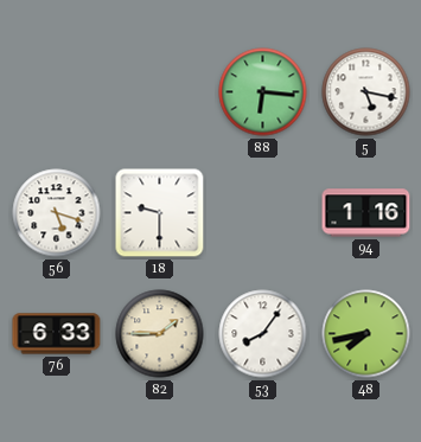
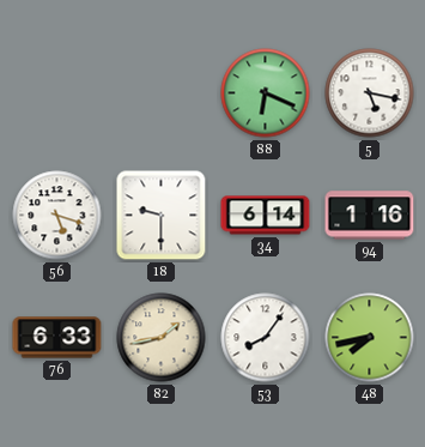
88: 6:16 -> 6:19 (266, 93)
34: none -> 6:14 (266, 216)
82: 1:45 -> 1:43 (162, 338)
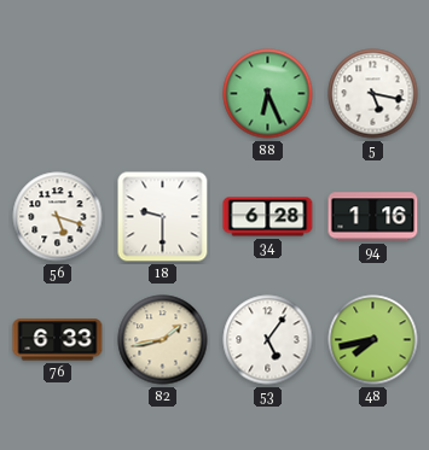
88: 6:19 -> 6:26 (268, 94)
34: 6:14 -> 6:28 (268, 217)
53: 8:06 -> 5:06 (268, 340)
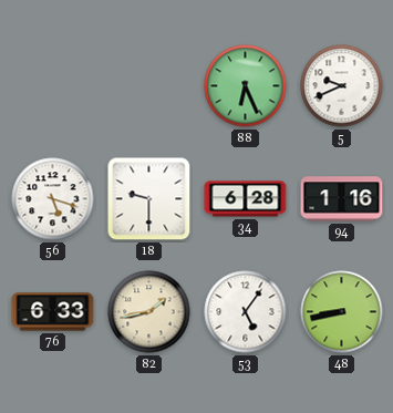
5: 5:17 -> 9:41 (342, 86)
48: 7:43 -> 8:43 (342, 312)
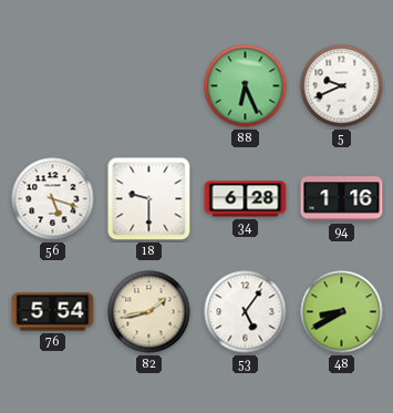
76: 6:33 -> 5:54 (53, 312)
48: 8:43 -> 8:40 (342, 312)
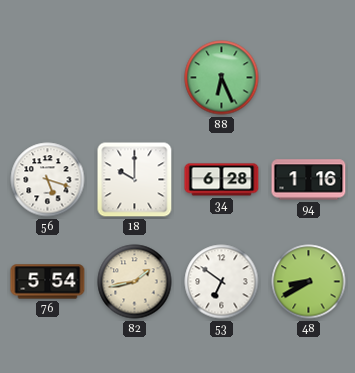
5: 9:41 -> none (342, 86)
18: 9:30 -> 10:00 (135, 180)
53: 5:06 -> 6:51 (222, 282)
